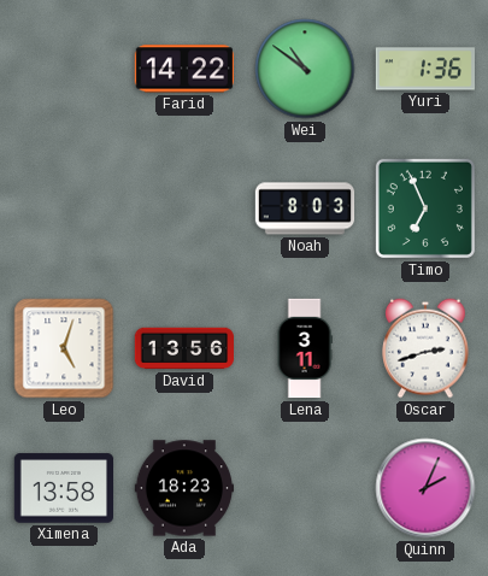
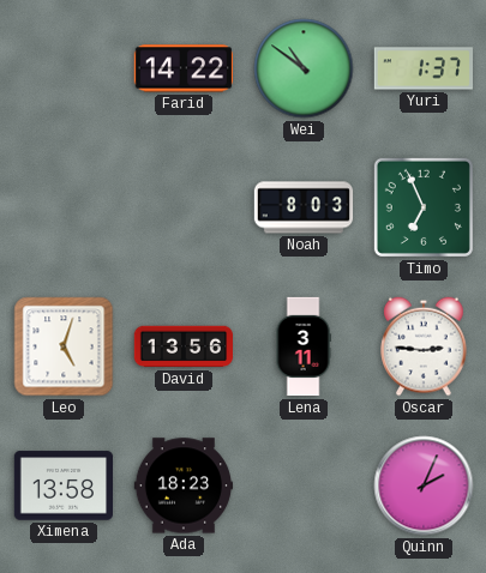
Yuri: 1:36 -> 1:37 (422, 68)
Oscar: 2:42 -> 2:46 (424, 346)
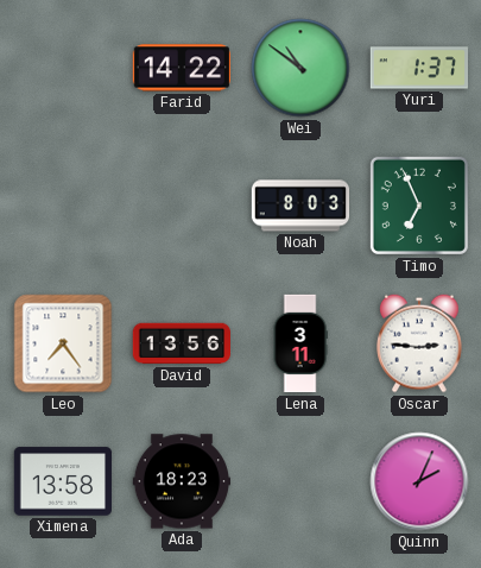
Leo: 5:03 -> 7:24 (63, 343)
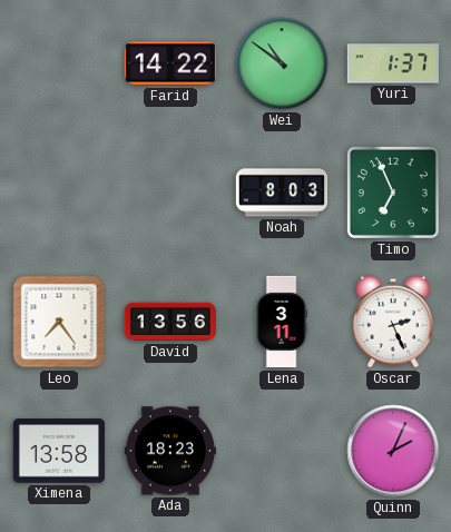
Oscar: 2:46 -> 2:26 (393, 322)
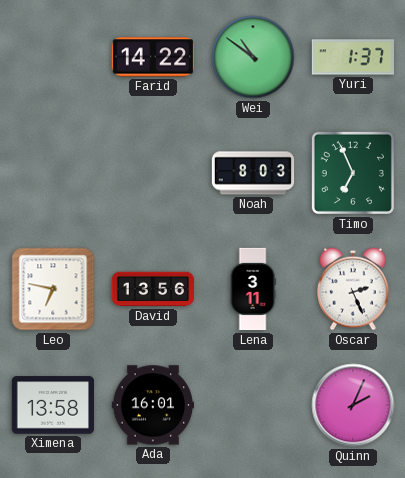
Leo: 7:24 -> 6:47 (53, 289)
Ada: 18:23 -> 16:01 (152, 405)
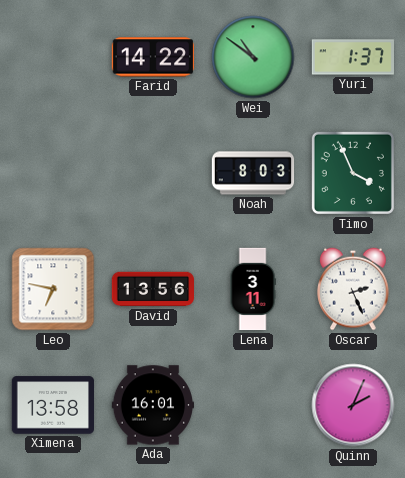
Timo: 6:56 -> 3:56 (353, 173)
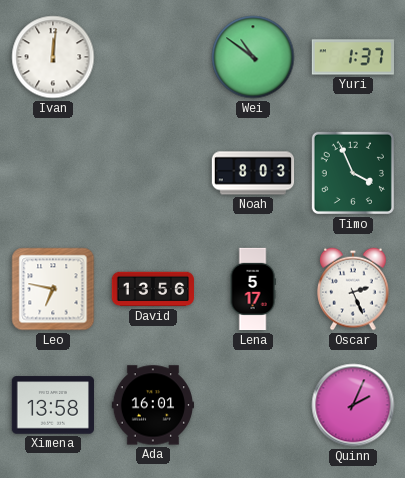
Ivan: none -> 12:01 (53, 57)
Farid: 14:22 -> none (152, 57)
Lena: 3:11 -> 5:17 (253, 289)
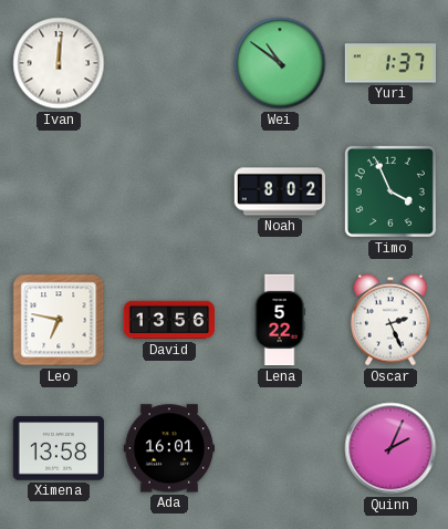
Noah: 8:03 -> 8:02 (280, 191)
Lena: 5:17 -> 5:22 (280, 320)
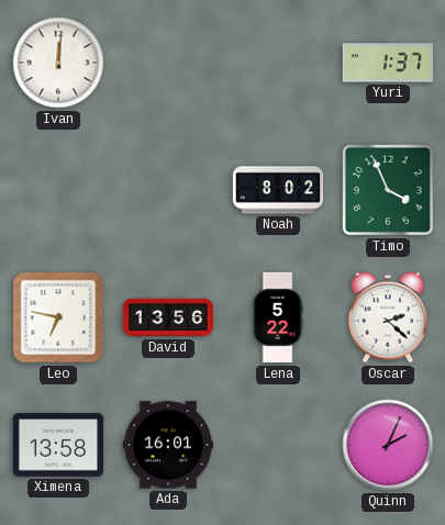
Wei: 10:51 -> none (280, 63)
Oscar: 2:26 -> 2:22 (388, 317)
